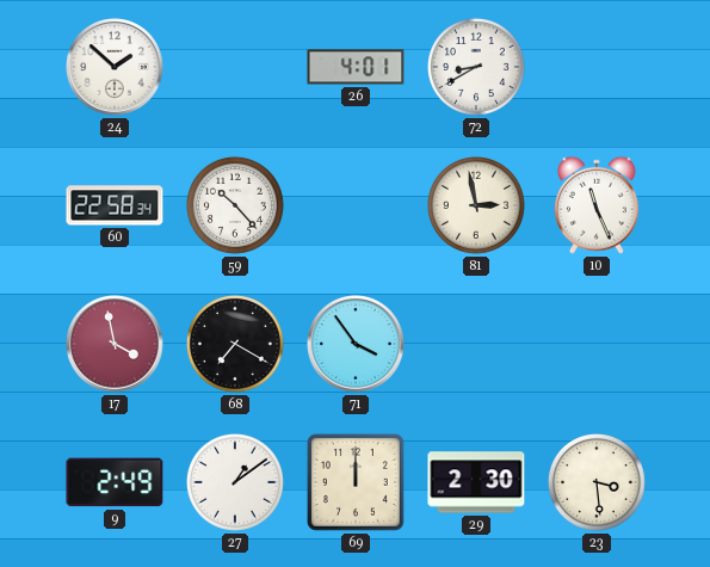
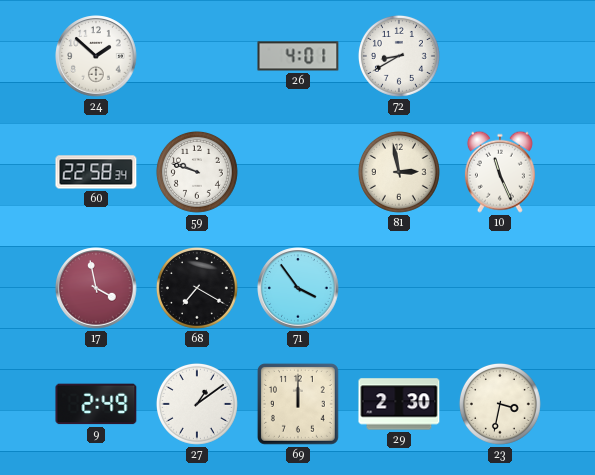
59: 10:23 -> 9:48 (197, 172)
23: 3:29 -> 3:32 (500, 404)
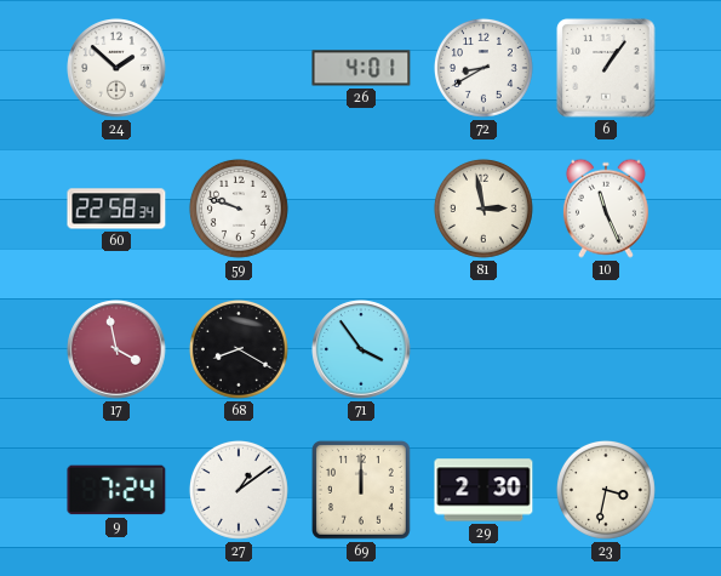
6: none -> 1:06 (606, 68)
68: 7:20 -> 8:20 (239, 349)
9: 2:49 -> 7:24 (116, 490)
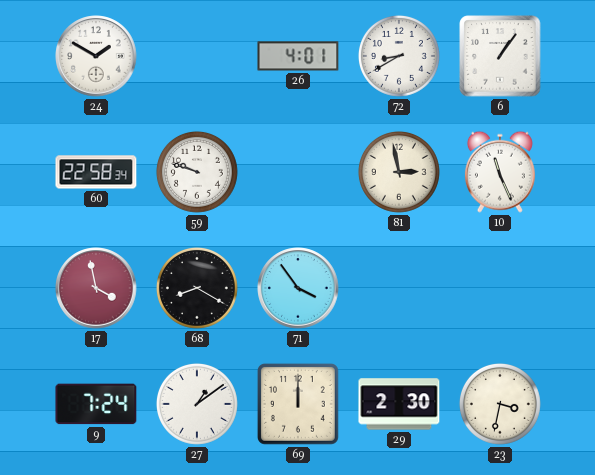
24: 1:52 -> 1:50 (96, 56)
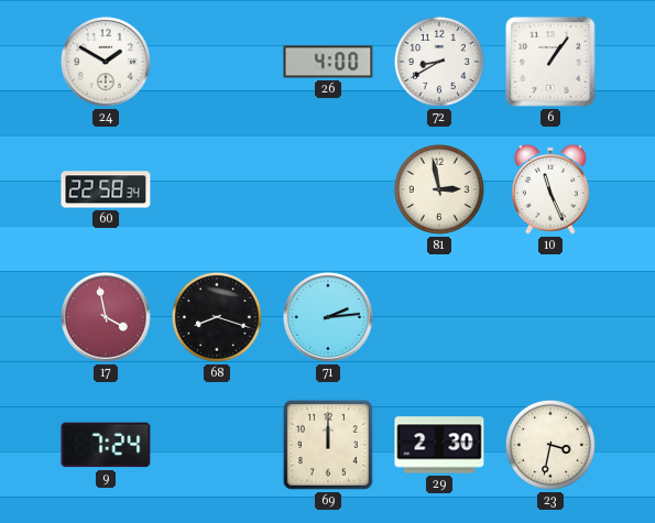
26: 4:01 -> 4:00 (328, 62)
59: 9:48 -> none (197, 172)
68: 8:20 -> 8:18 (217, 317)
71: 3:54 -> 2:14 (328, 317)
27: 1:09 -> none (197, 404)
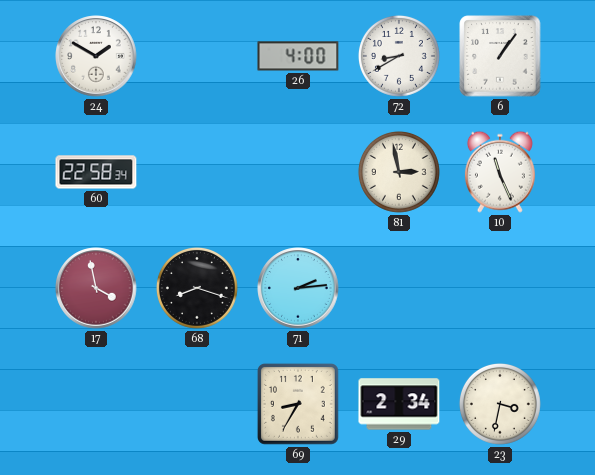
9: 7:24 -> none (106, 445)
69: 12:00 -> 8:35 (298, 404)
29: 2:30 -> 2:34 (399, 404)
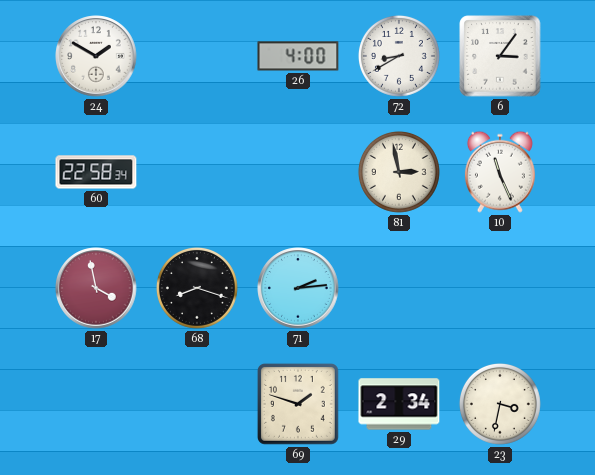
6: 1:06 -> 3:06 (500, 56)
69: 8:35 -> 1:48 (298, 404)
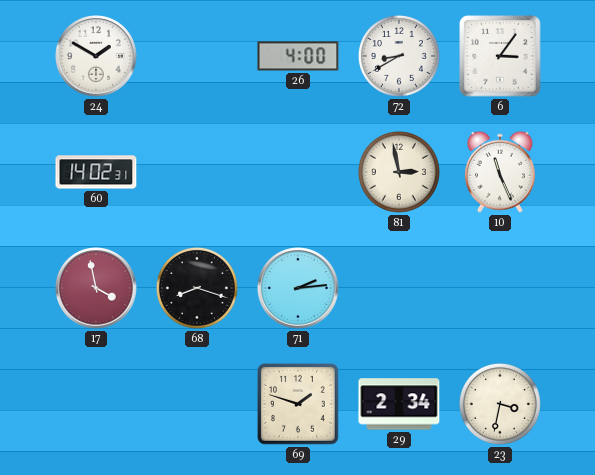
60: 22:58 -> 14:02 (96, 172)
